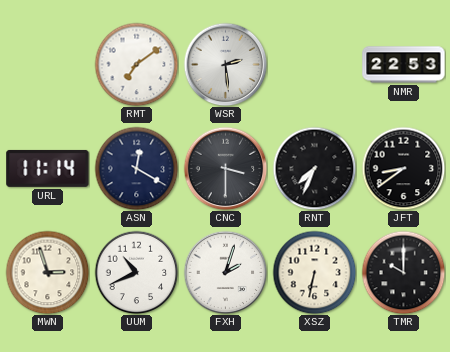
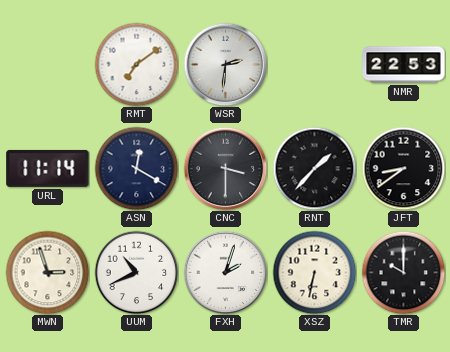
WSR: 2:29 -> 2:31 (225, 64)
RNT: 7:34 -> 1:37 (314, 168)
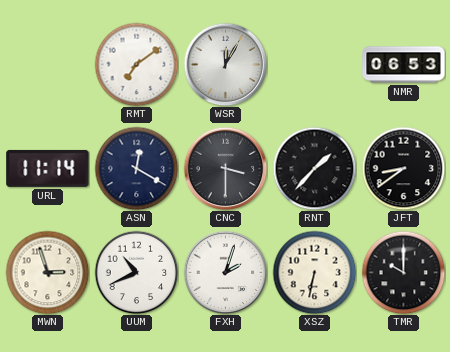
WSR: 2:31 -> 12:05 (225, 64)
NMR: 22:53 -> 06:53 (404, 65)
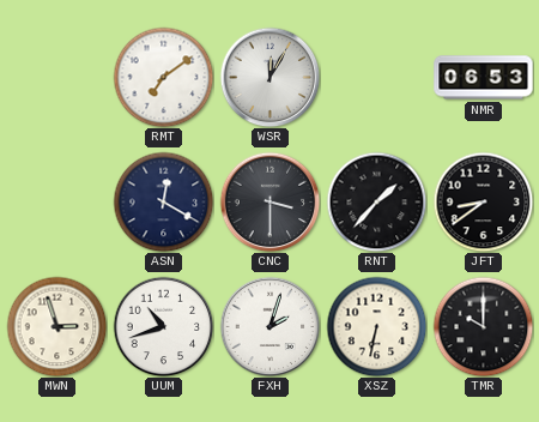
URL: 11:14 -> none (48, 168)
UUM: 10:41 -> 10:42 (163, 326)
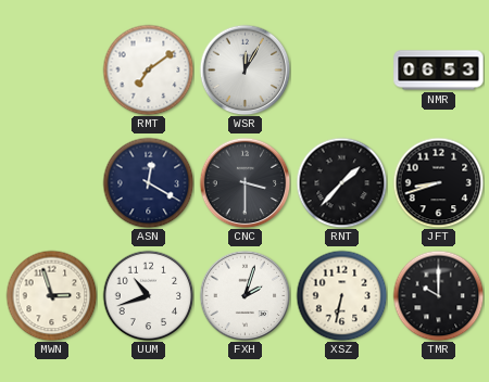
JFT: 8:39 -> 8:42 (438, 182)
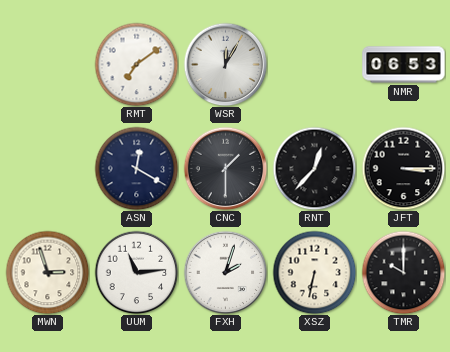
CNC: 3:30 -> 1:30 (225, 168)
RNT: 1:37 -> 12:37 (314, 168)
JFT: 8:42 -> 3:15 (403, 168)
UUM: 10:42 -> 11:14 (136, 272)
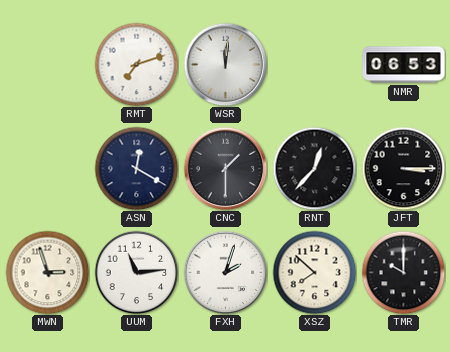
RMT: 7:09 -> 7:12 (136, 64)
WSR: 12:05 -> 12:01 (225, 64)
XSZ: 6:32 -> 7:52 (314, 272)
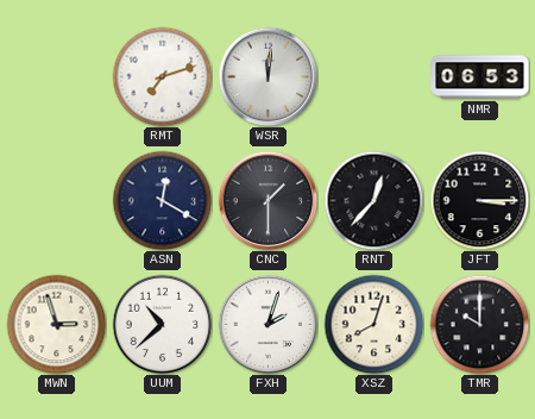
UUM: 11:14 -> 10:38 (162, 324)
XSZ: 7:52 -> 8:03 (373, 324)
